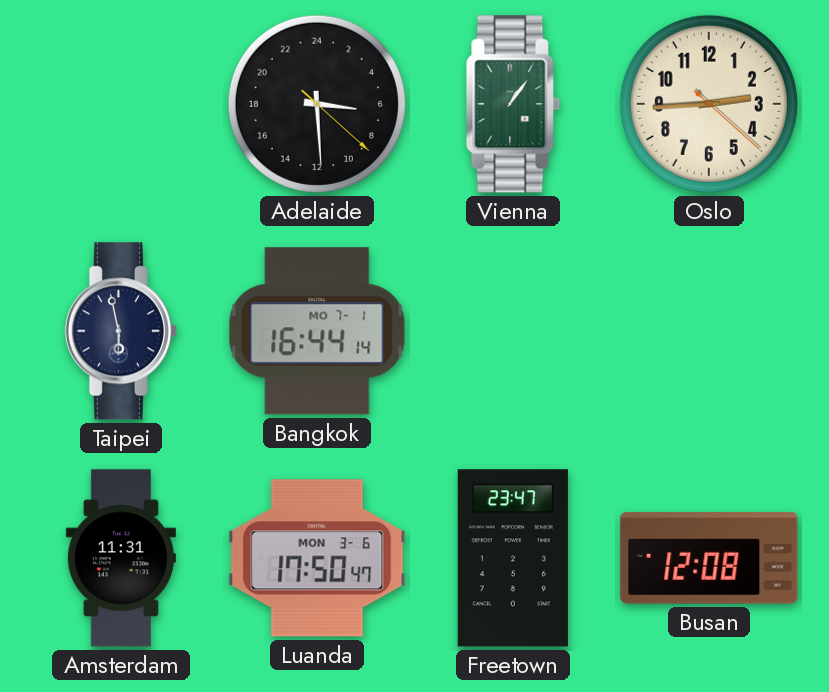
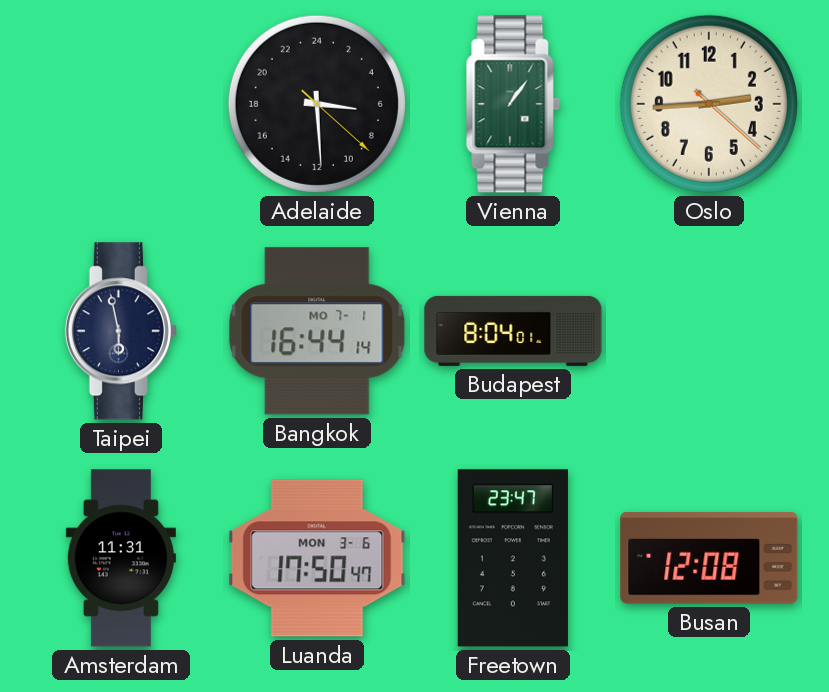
Budapest: none -> 8:04 (513, 331)
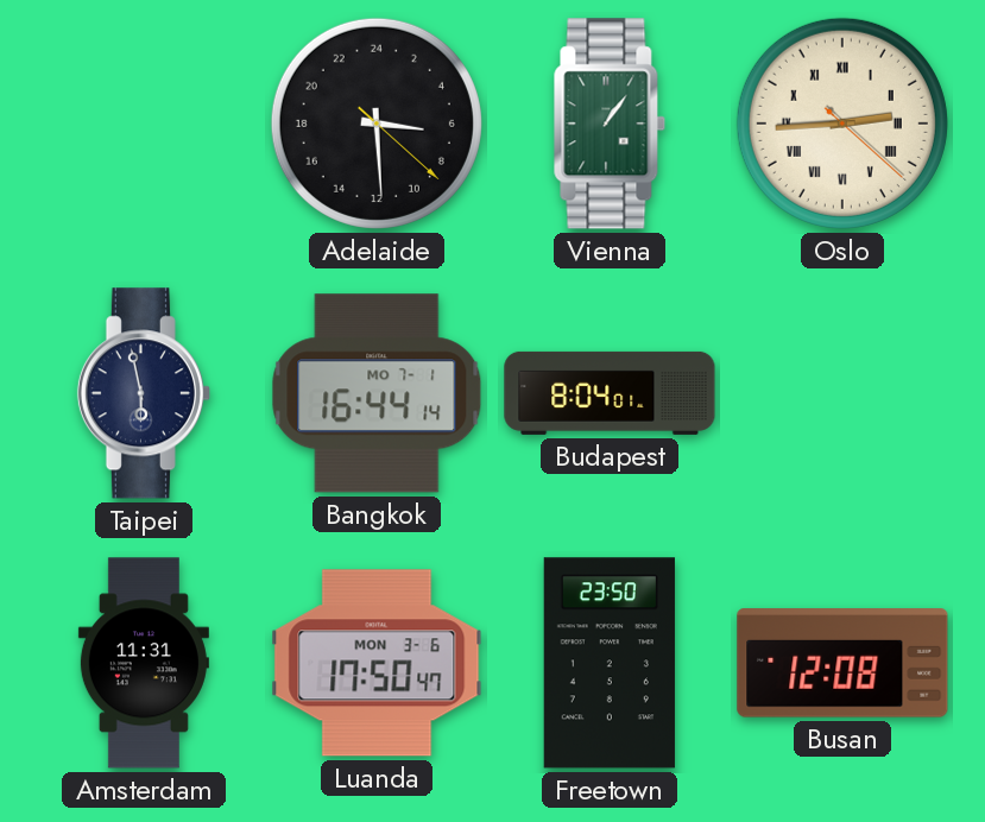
Oslo numerals: Arabic -> Roman (842, 124)
Freetown: 23:47 -> 23:50 (610, 663)
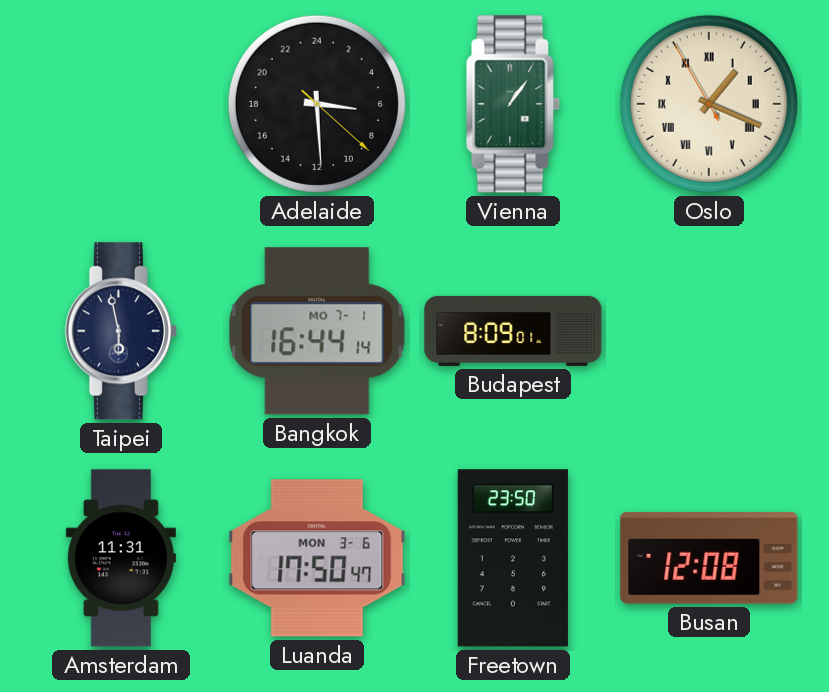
Oslo: 2:44 -> 1:18 (709, 104)
Budapest: 8:04 -> 8:09 (513, 331)
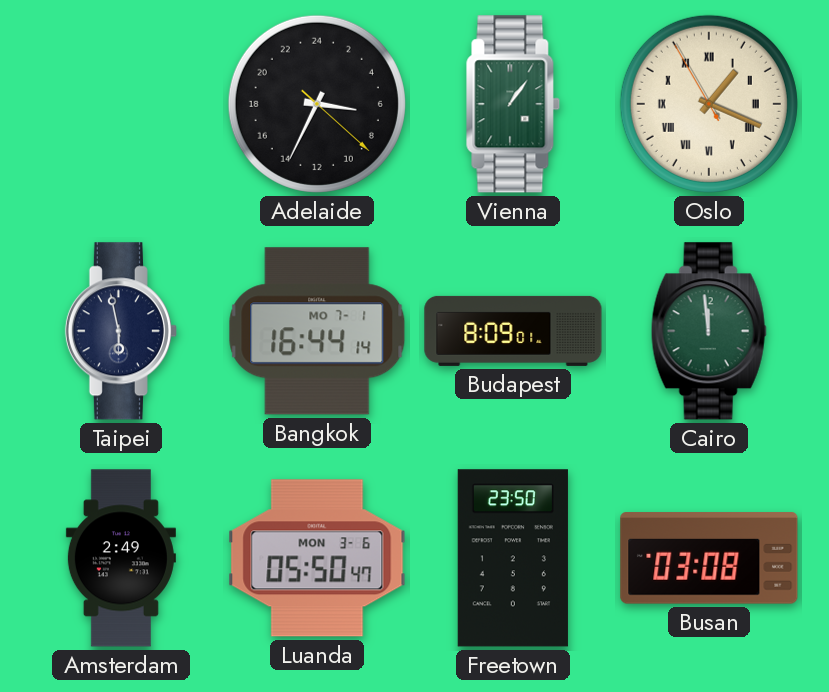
Adelaide: 6:29 -> 6:34 (317, 104)
Cairo: none -> 11:59 (709, 331)
Amsterdam: 11:31 -> 2:49 (121, 558)
Luanda: 17:50 -> 05:50 (317, 558)
Busan: 12:08 -> 03:08 (709, 558)
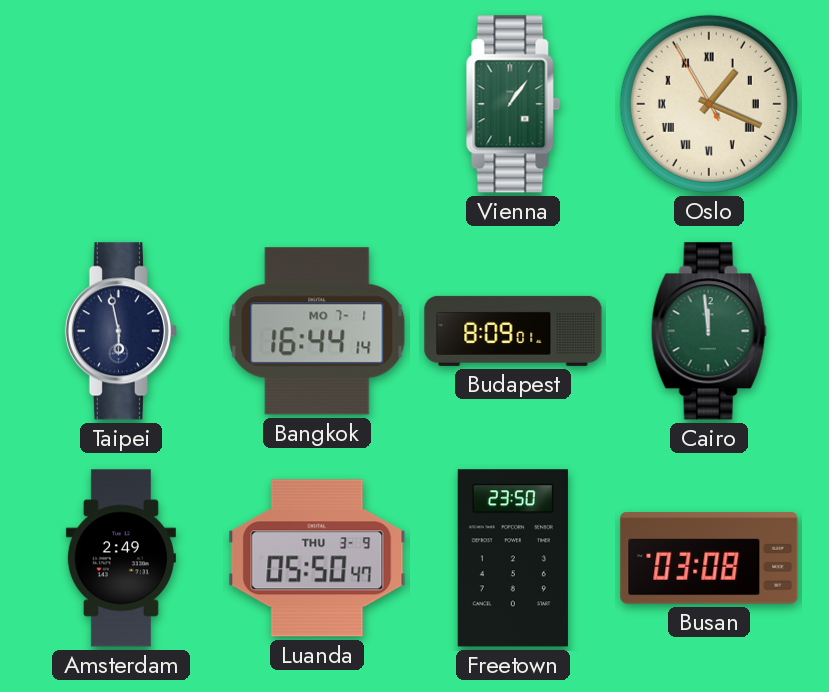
Adelaide: 6:34 -> none (317, 104)
Luanda date: MON 3-6 -> THU 3-9 (317, 558)
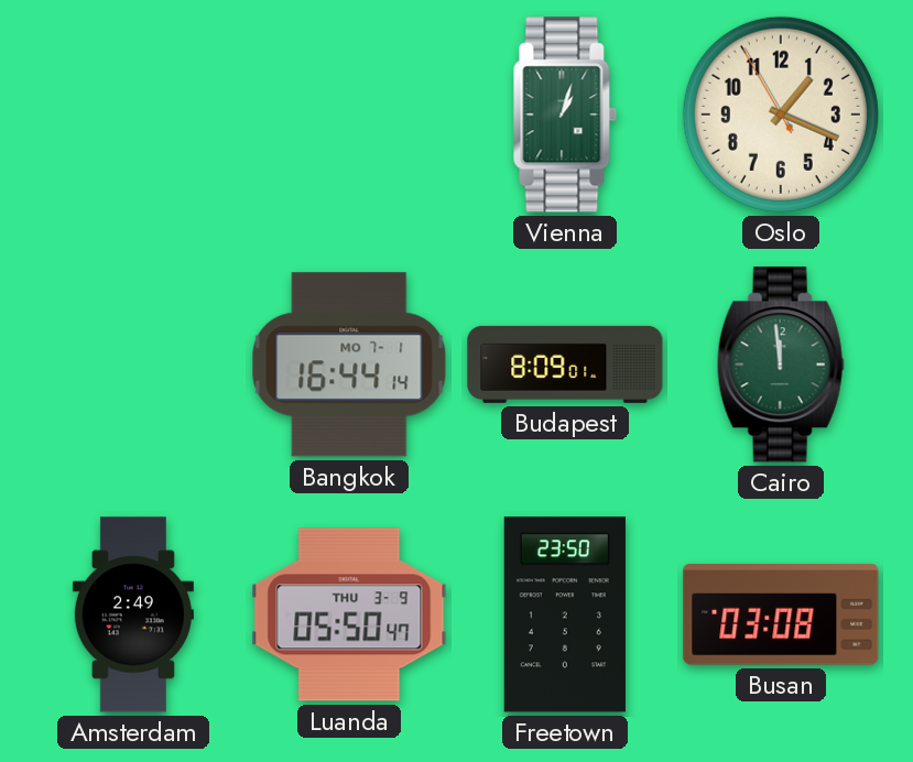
Vienna: 1:06 -> 1:03 (565, 115)
Oslo numerals: Roman -> Arabic (781, 115)
Taipei: 5:58 -> none (121, 331)
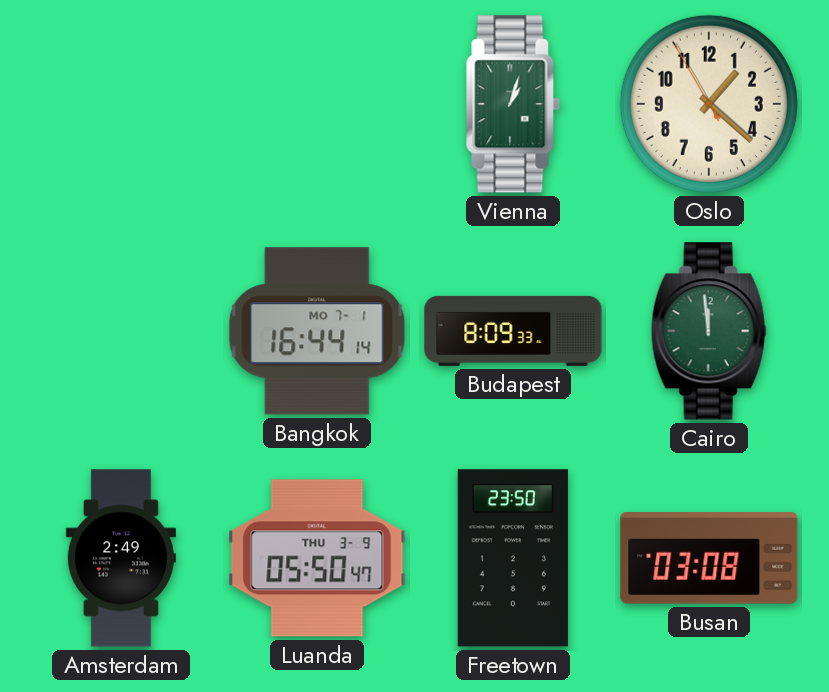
Oslo: 1:18 -> 1:21 (709, 104)
Budapest: 8:09:01 -> 8:09:33 (513, 331)
